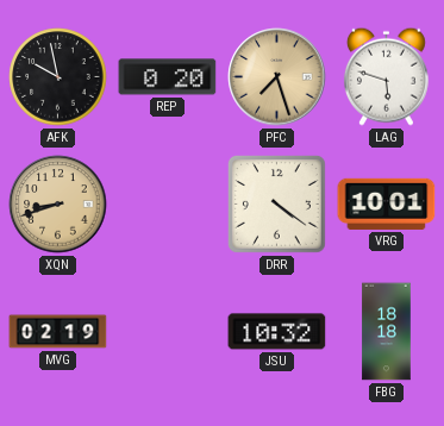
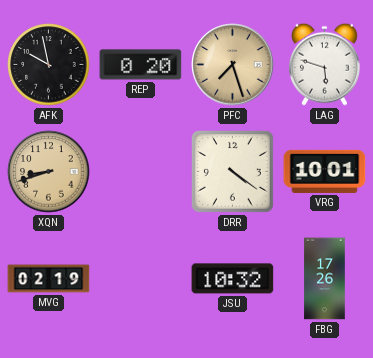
FBG: 18:18 -> 17:26 (325, 279)
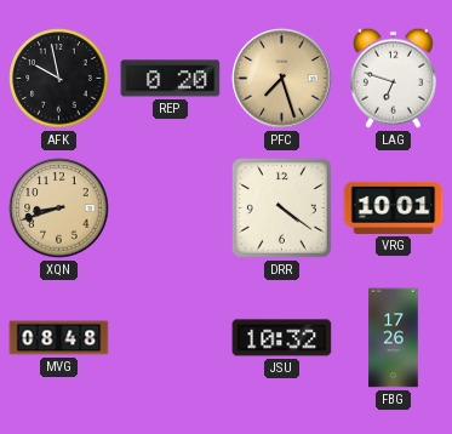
LAG: 5:48 -> 6:48 (393, 78)
MVG: 02:19 -> 08:48 (59, 338)
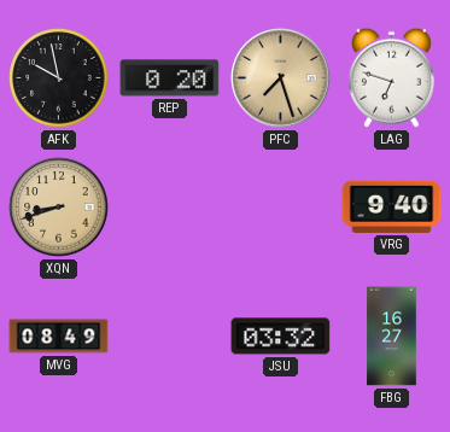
DRR: 4:21 -> none (281, 207)
VRG: 10:01 -> 9:40 (392, 206)
MVG: 08:48 -> 08:49 (59, 337)
JSU: 10:32 -> 03:32 (281, 337)
FBG: 17:26 -> 16:27 (392, 337)
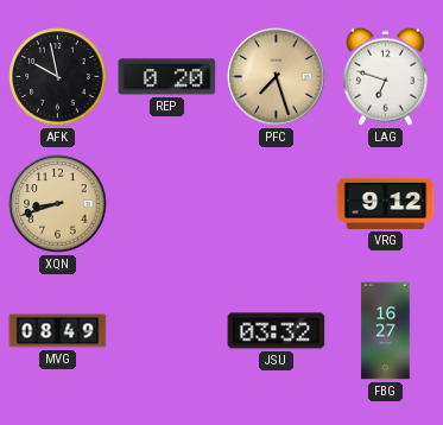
VRG: 9:40 -> 9:12 (386, 203)
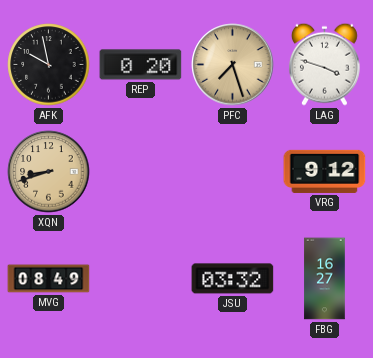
LAG: 6:48 -> 3:48 (324, 64)
